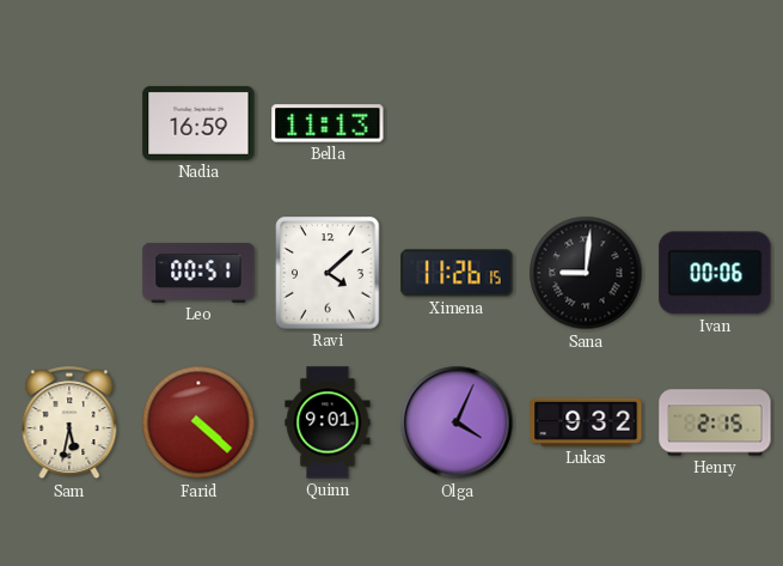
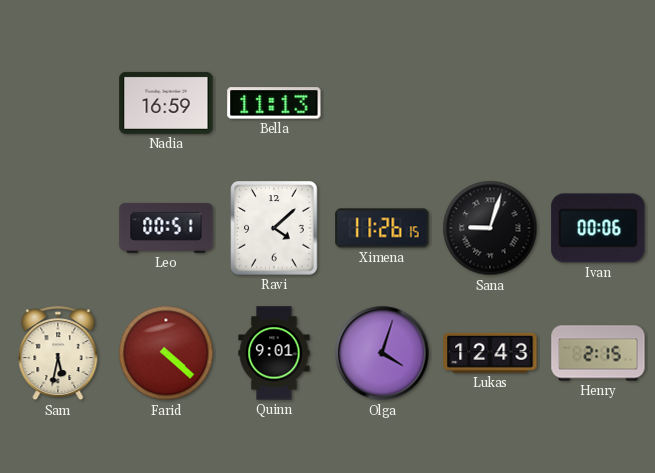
Sana: 9:01 -> 9:03 (490, 228)
Olga: 4:04 -> 4:03 (382, 353)
Lukas: 9:32 -> 12:43 (490, 353)
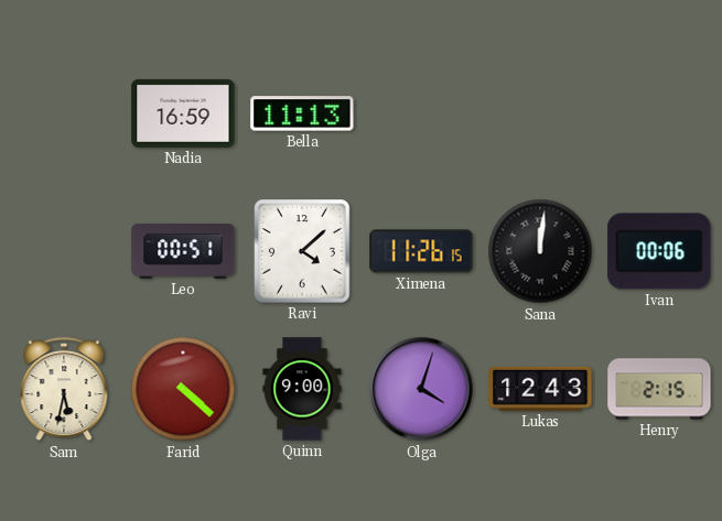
Sana: 9:03 -> 12:01 (540, 251)
Quinn: 9:01 -> 9:00 (302, 389)
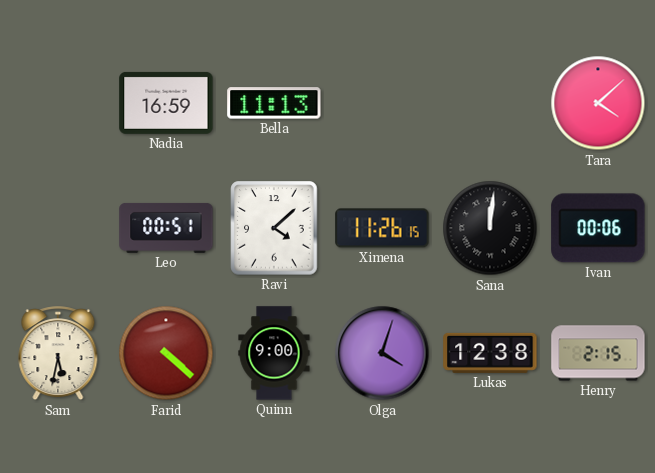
Tara: none -> 4:08 (598, 103)
Lukas: 12:43 -> 12:38 (490, 353)
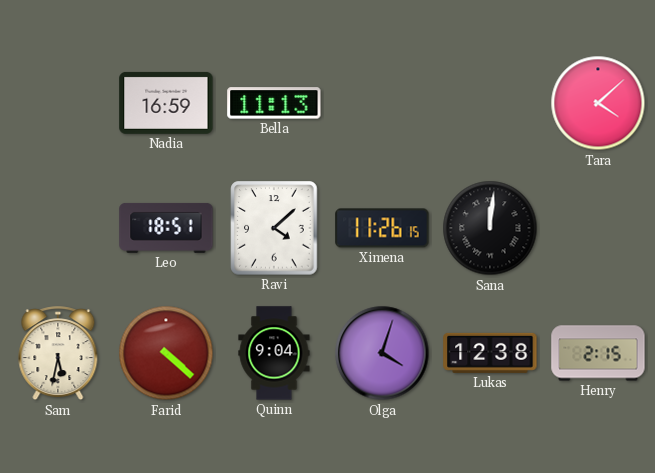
Leo: 00:51 -> 18:51 (166, 228)
Ivan: 00:06 -> none (598, 228)
Quinn: 9:00 -> 9:04 (274, 353)
